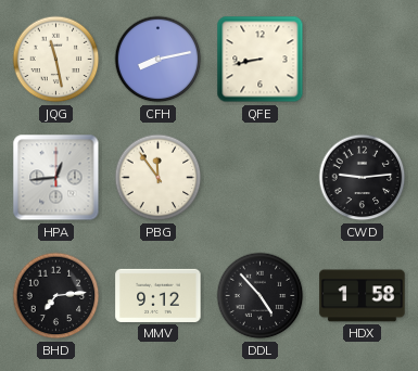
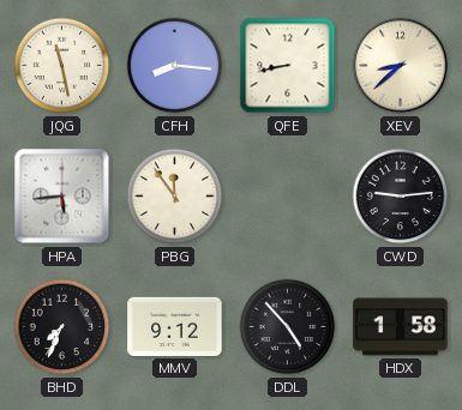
CFH: 8:13 -> 8:16 (175, 66)
XEV: none -> 8:38 (401, 66)
HPA: 12:44 -> 5:44 (62, 197)
BHD: 7:14 -> 7:34 (62, 327)
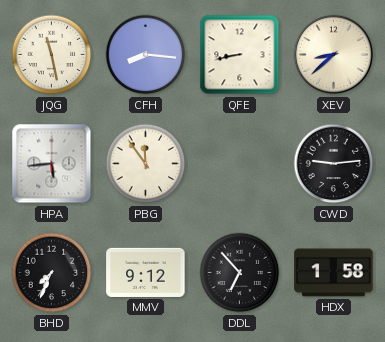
DDL: 4:53 -> 6:53 (240, 273)
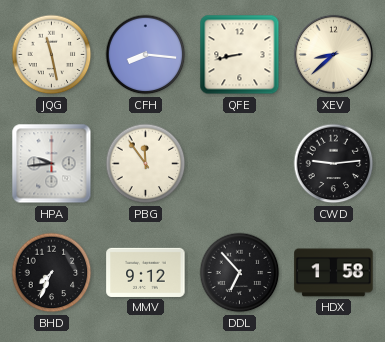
HPA: 5:44 -> 9:44 (52, 164)
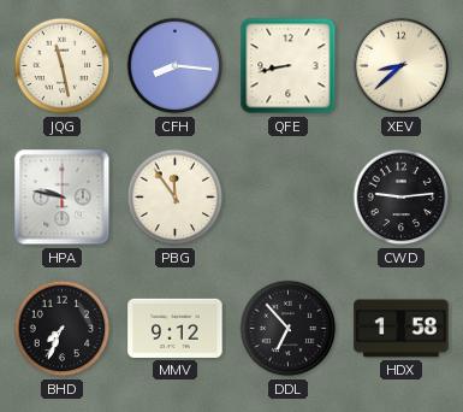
HPA: 9:44 -> 9:47 (63, 198)
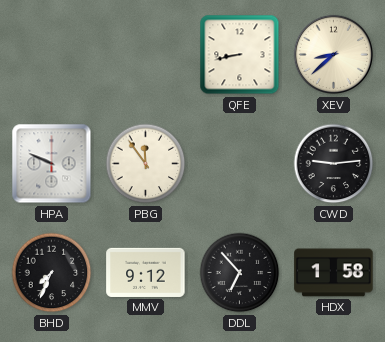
JQG: 11:28 -> none (63, 66)
CFH: 8:16 -> none (176, 66)
HPA: 9:47 -> 9:49 (52, 164)
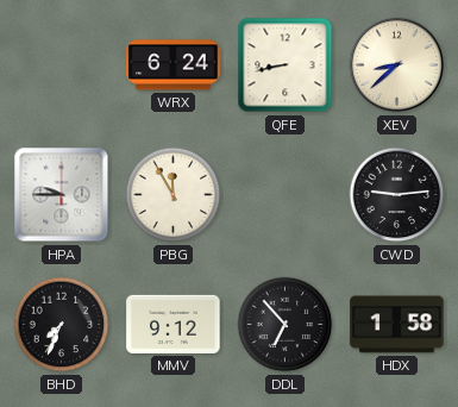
WRX: none -> 6:24 (174, 65)
HPA: 9:49 -> 9:45 (62, 195)
PBG: 11:54 -> 11:55 (174, 195)
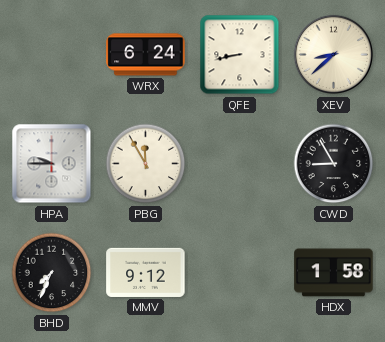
CWD: 9:14 -> 8:55 (334, 164)
DDL: 6:53 -> none (286, 325)
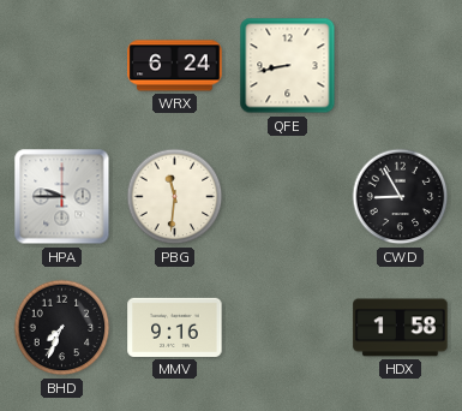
XEV: 8:38 -> none (334, 55)
PBG: 11:55 -> 11:31 (175, 197)
MMV: 9:12 -> 9:16 (175, 327)
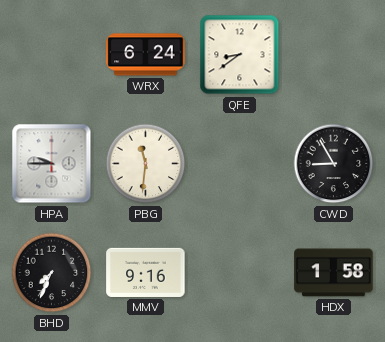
QFE: 8:43 -> 8:39 (240, 55)
